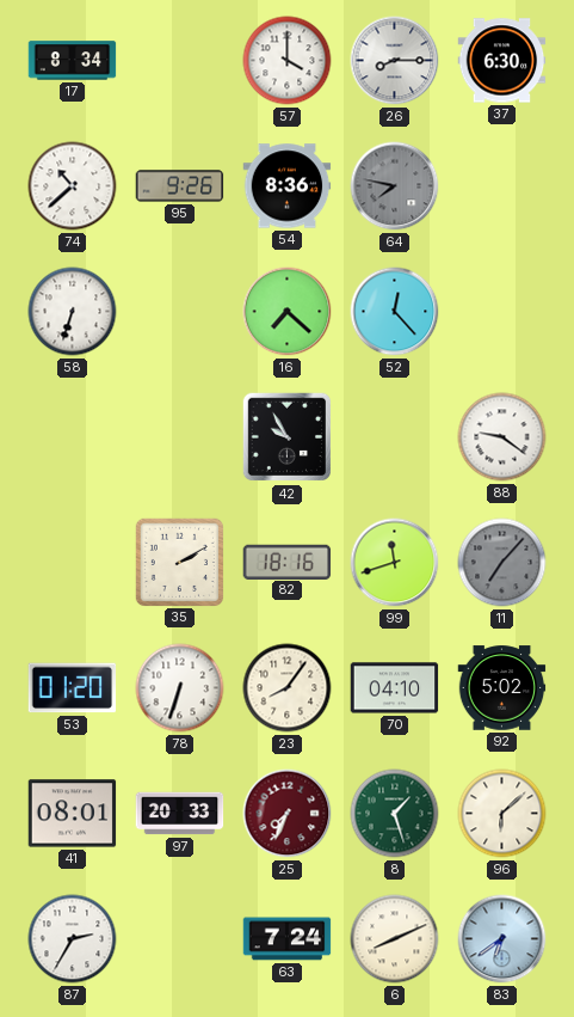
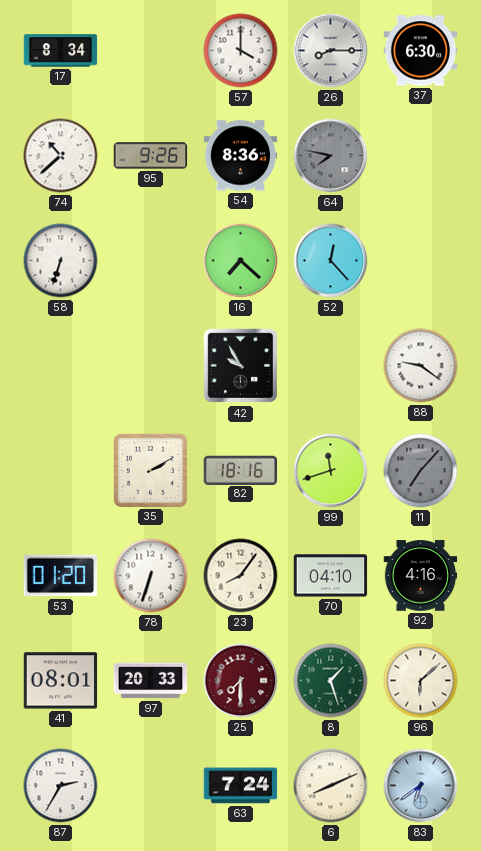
92: 5:02 -> 4:16 (421, 576)
25: 7:34 -> 7:30 (241, 681)
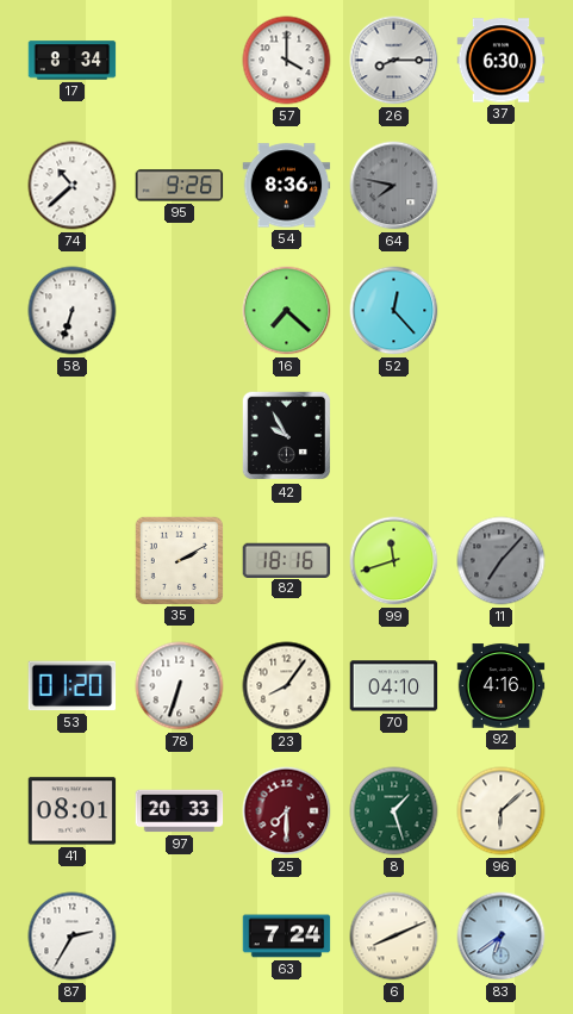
88: 9:21 -> none (421, 366)
